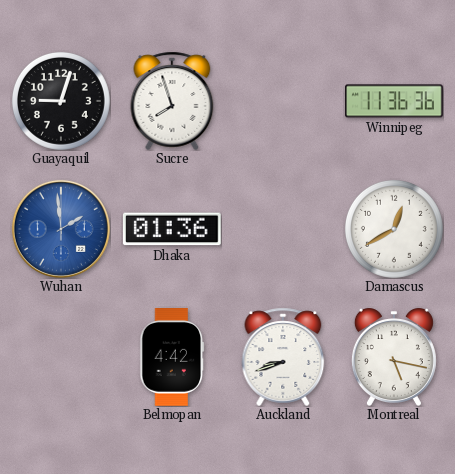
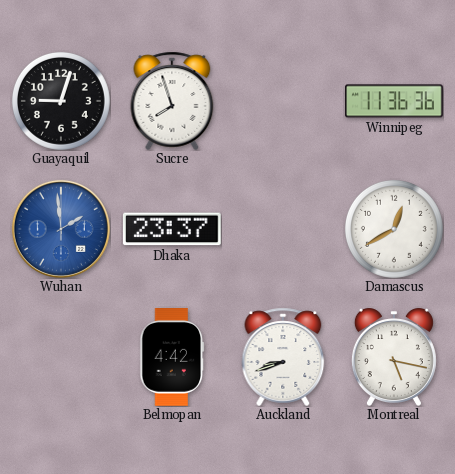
Dhaka: 01:36 -> 23:37 (172, 229)
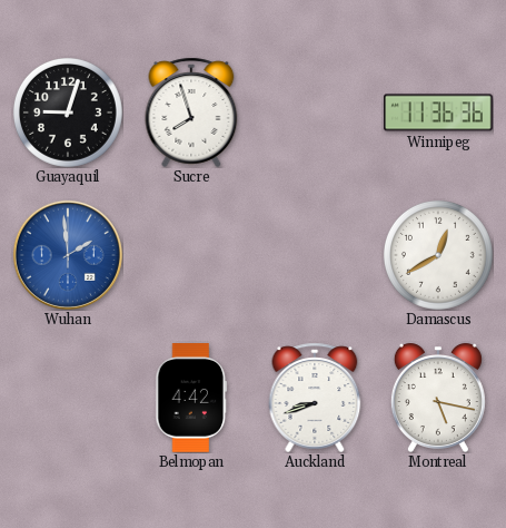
Dhaka: 23:37 -> none (172, 229)
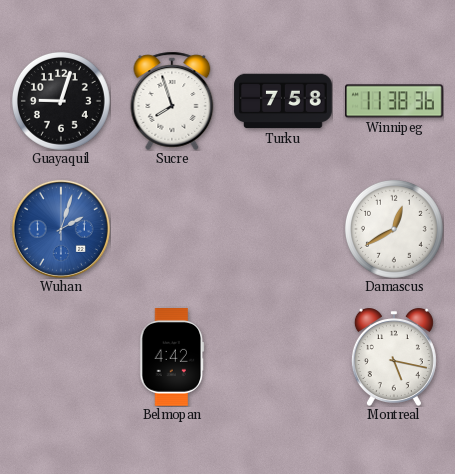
Turku: none -> 7:58 (283, 101)
Winnipeg: 11:36 -> 11:38 (395, 101)
Wuhan: 1:59 -> 2:03 (61, 229)
Auckland: 8:42 -> none (315, 398)
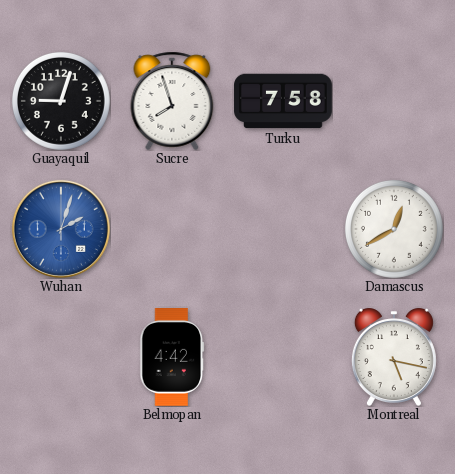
Winnipeg: 11:38 -> none (395, 101)
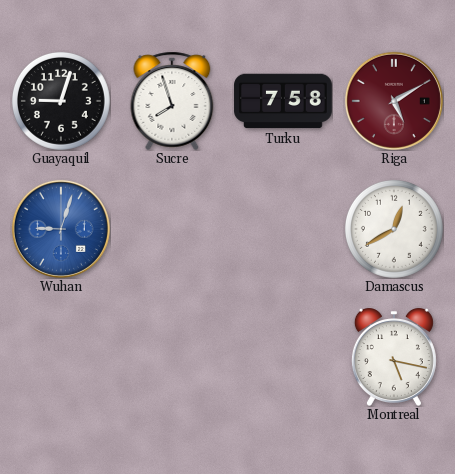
Riga: none -> 5:10 (394, 101)
Wuhan: 2:03 -> 9:03 (61, 229)
Belmopan: 4:42 -> none (172, 358)
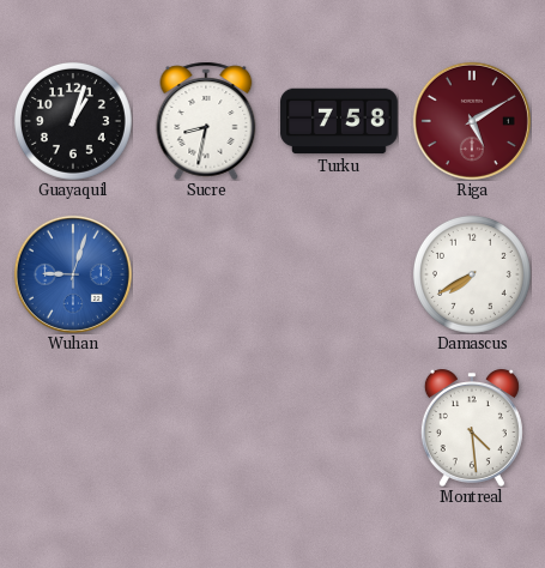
Guayaquil: 9:03 -> 1:03 (73, 121)
Sucre: 7:57 -> 8:32 (206, 121)
Damascus: 12:40 -> 7:40 (472, 274)
Montreal: 5:17 -> 4:29 (472, 428)
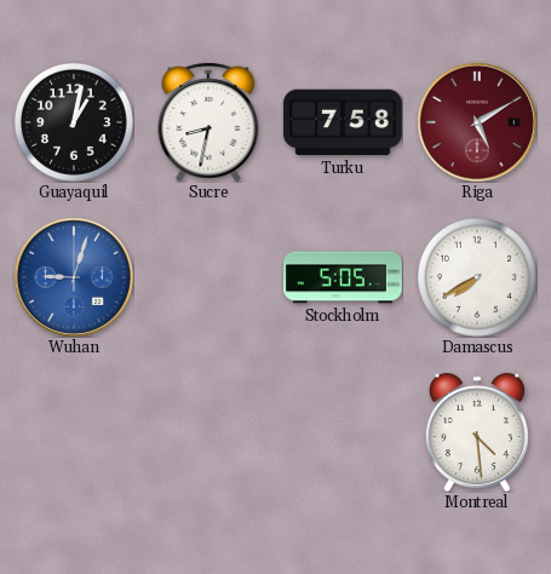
Guayaquil: 1:03 -> 1:02 (74, 122)
Stockholm: none -> 5:05 (343, 277)
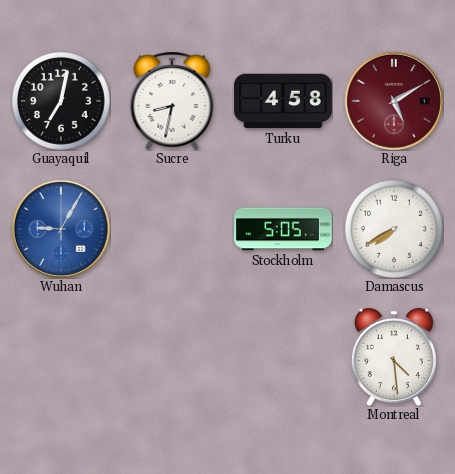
Guayaquil: 1:02 -> 7:02 (61, 101)
Turku: 7:58 -> 4:58 (283, 101)
Wuhan: 9:03 -> 9:05 (61, 229)
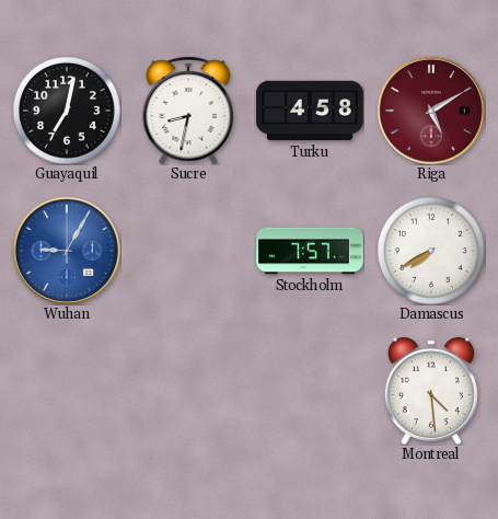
Stockholm: 5:05 -> 7:57 (310, 251)
